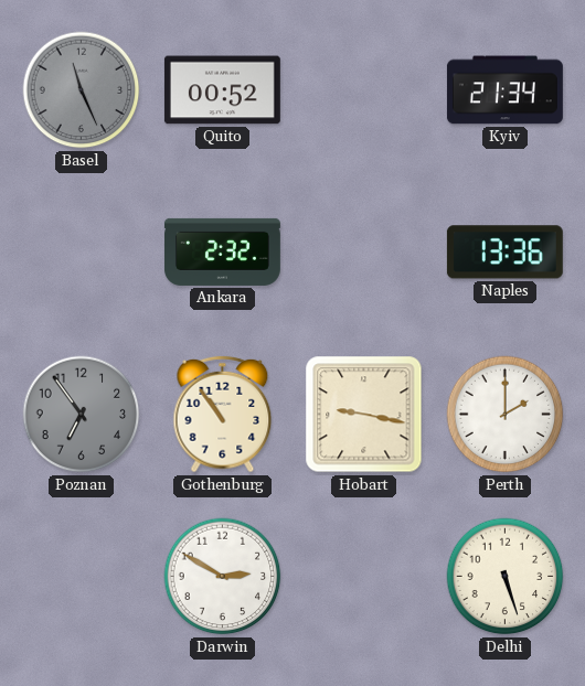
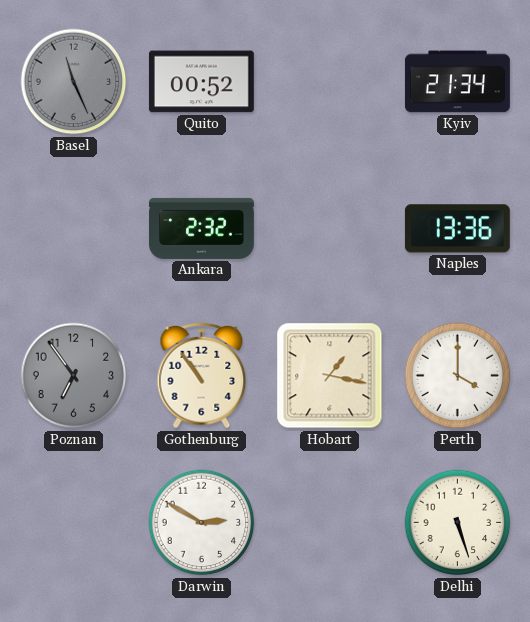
Hobart: 9:17 -> 1:17 (330, 376)
Perth: 2:00 -> 4:00 (458, 376)
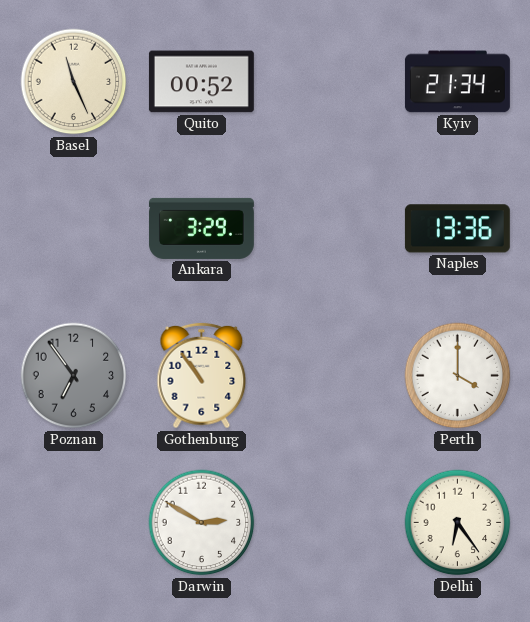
Basel dial: grey -> cream (74, 82)
Ankara: 2:32 -> 3:29 (201, 228)
Hobart: 1:17 -> none (330, 376)
Delhi: 5:27 -> 6:24 (458, 523)
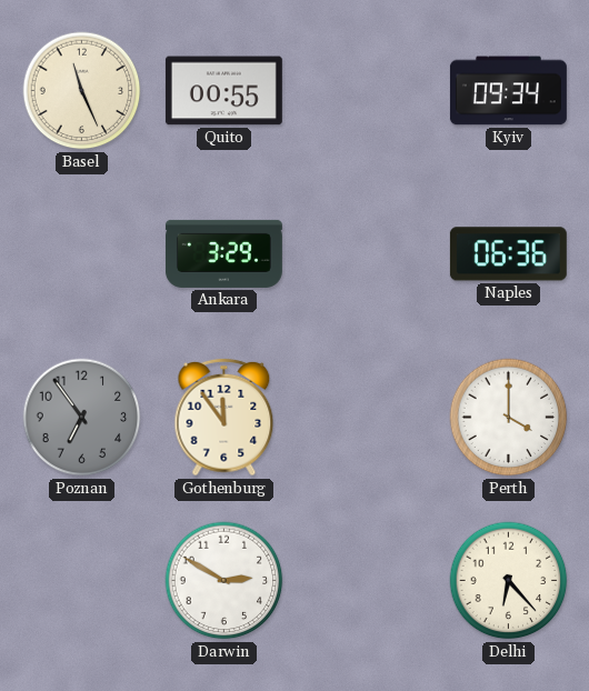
Quito: 00:52 -> 00:55 (223, 91)
Kyiv: 21:34 -> 09:34 (508, 91)
Naples: 13:36 -> 06:36 (508, 254)
Gothenburg: 10:54 -> 11:54 (224, 418)
Delhi: 6:24 -> 6:23 (509, 581)
